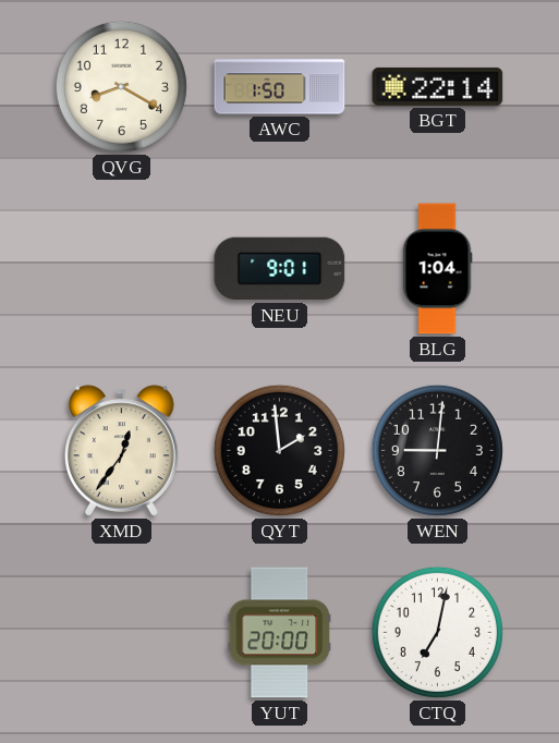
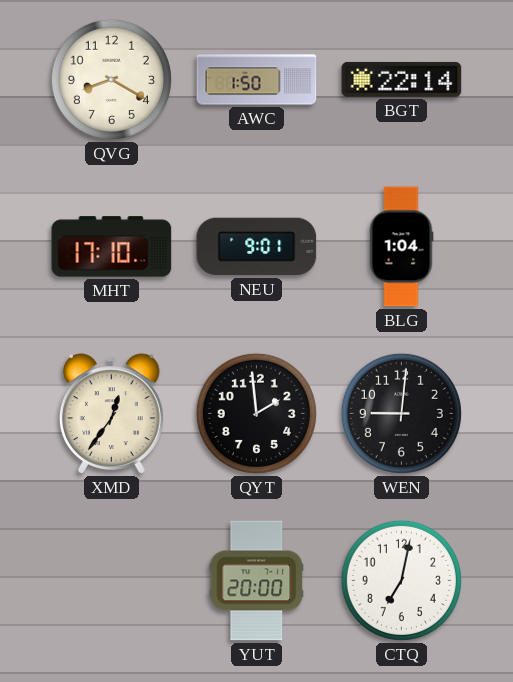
MHT: none -> 17:10 (112, 247)
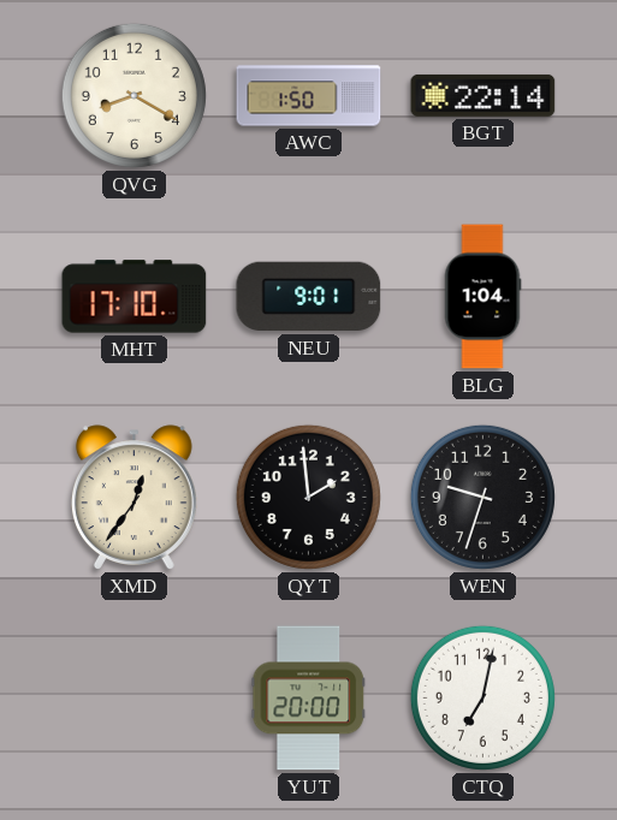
WEN: 9:01 -> 9:33 (482, 497)
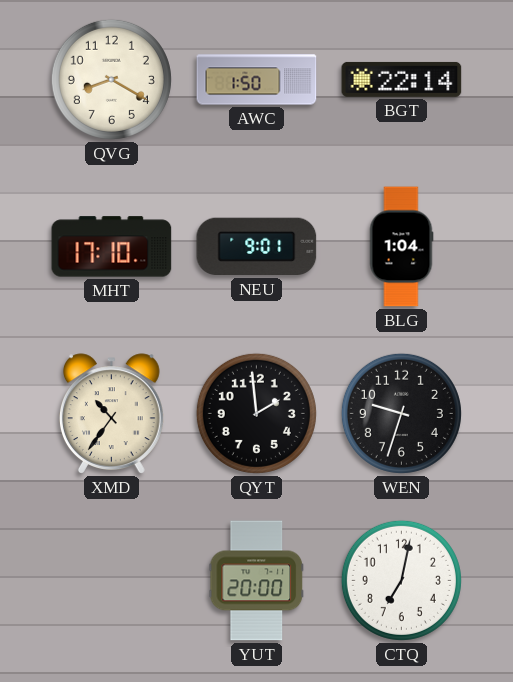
XMD: 12:36 -> 10:36 (111, 414)
